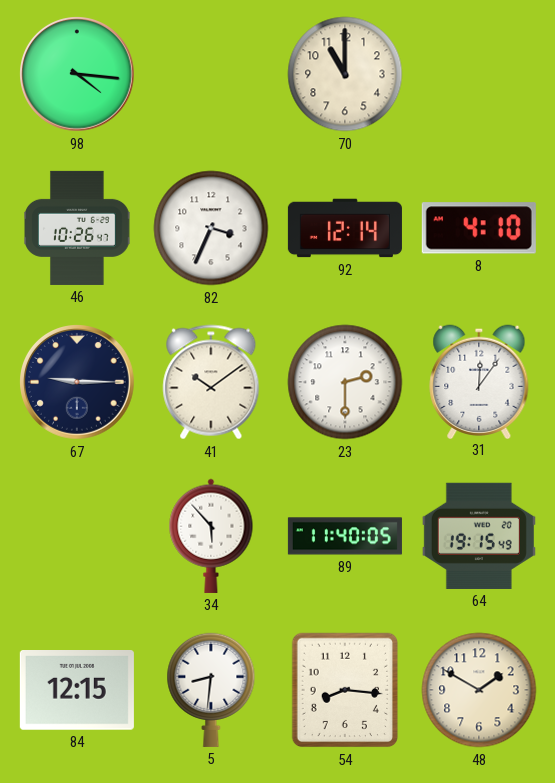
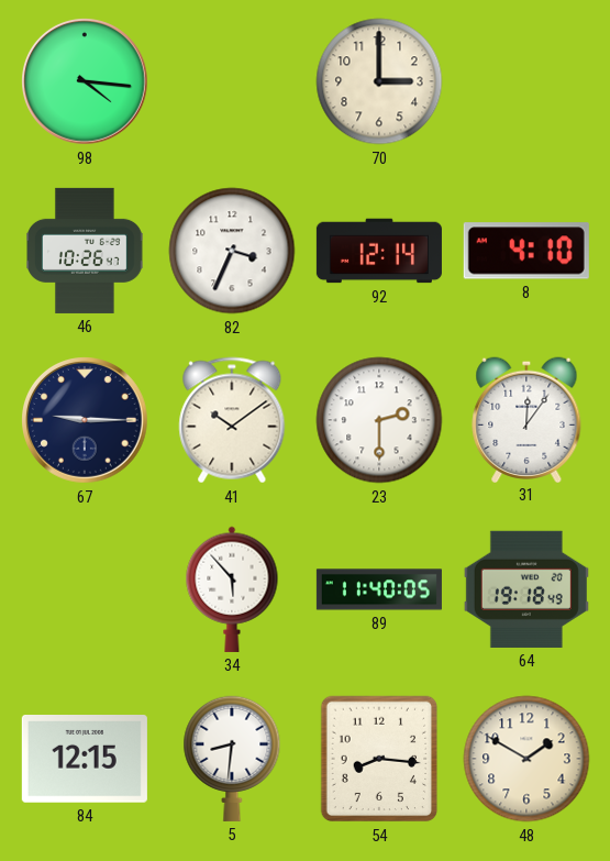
70: 11:00 -> 3:00 (379, 81)
64: 19:15 -> 19:18 (526, 589)
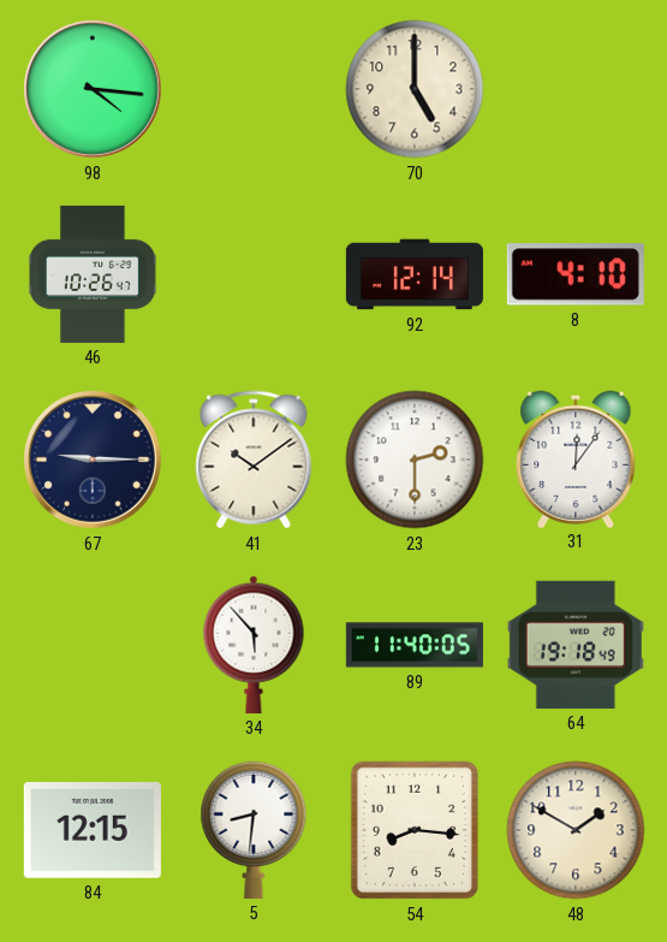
70: 3:00 -> 5:00 (415, 89)
82: 3:34 -> none (232, 251)
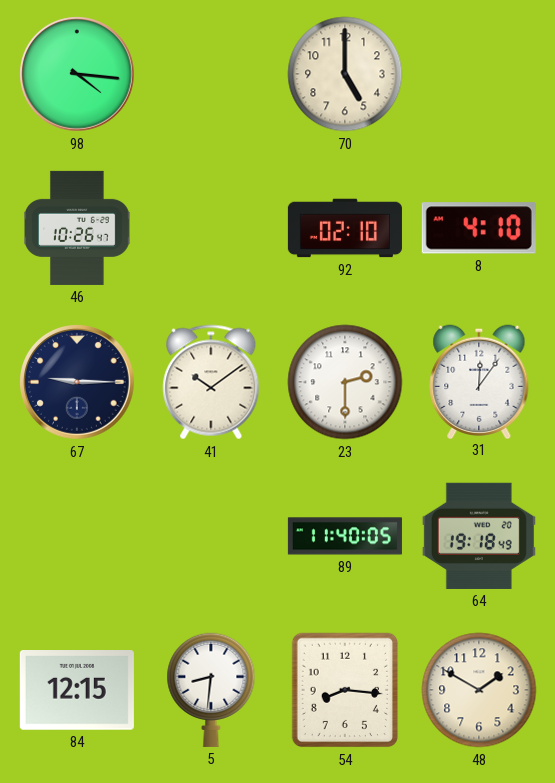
92: 12:14 -> 02:10 (345, 228)
34: 5:53 -> none (254, 645)
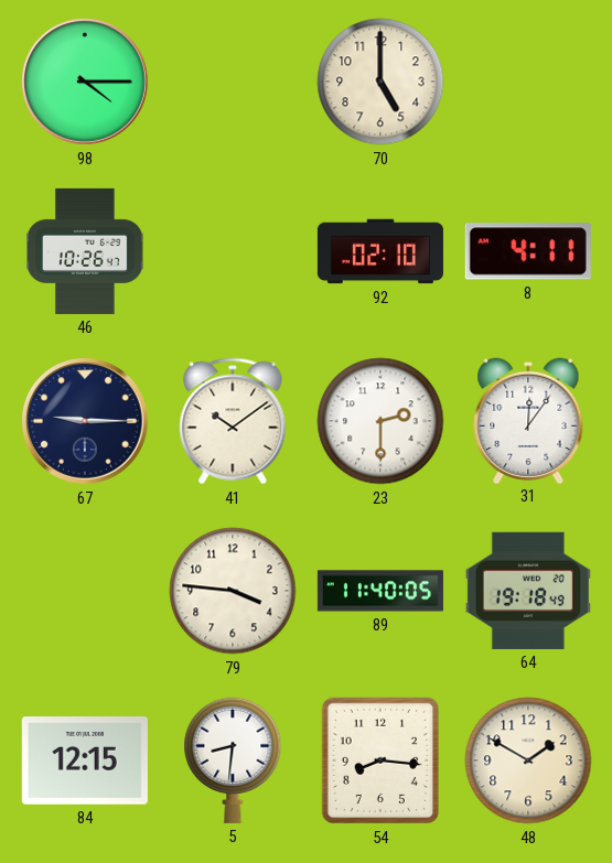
98: 4:16 -> 4:15 (86, 83)
8: 4:10 -> 4:11 (528, 251)
79: none -> 3:46 (233, 591)
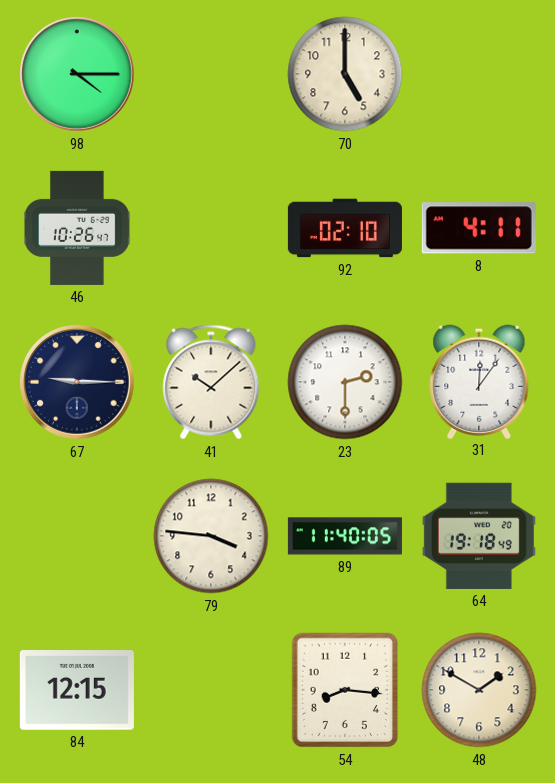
41: 10:09 -> 10:08 (211, 382)
5: 8:31 -> none (233, 760)
